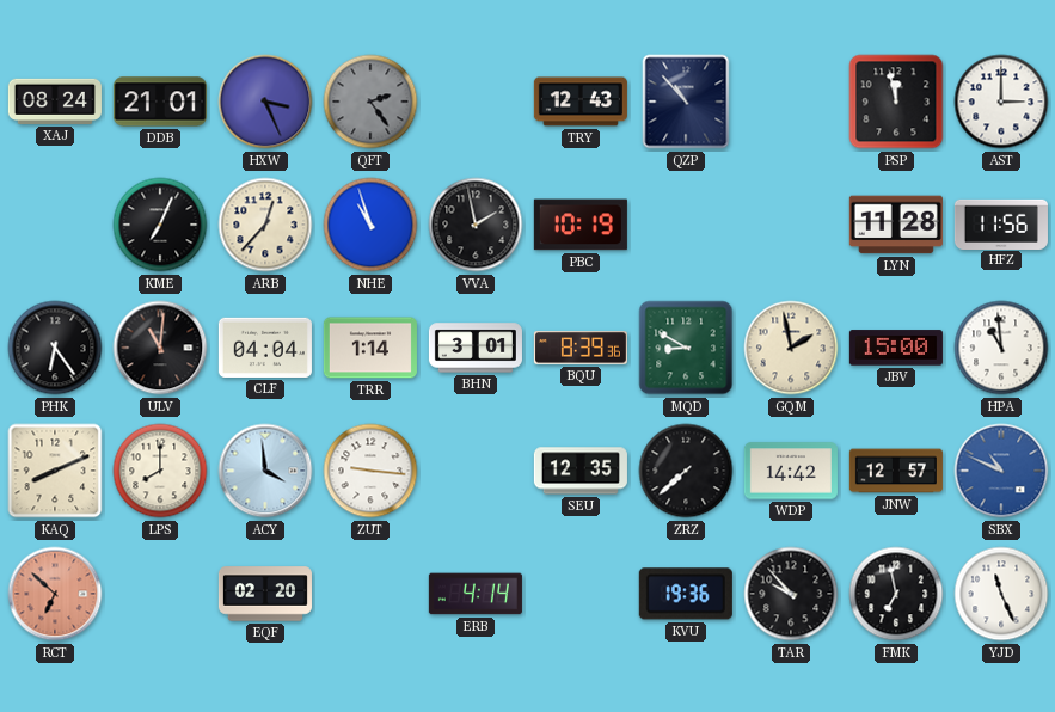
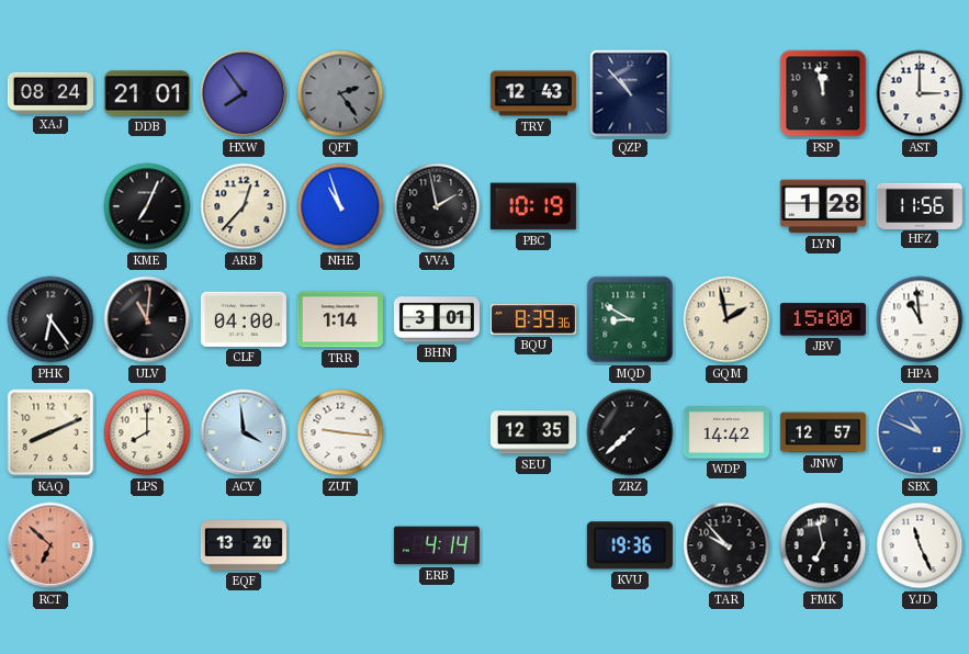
HXW: 3:26 -> 7:54 (244, 93)
LYN: 11:28 -> 1:28 (823, 206)
CLF: 04:04 -> 04:00 (244, 319)
EQF: 02:20 -> 13:20 (244, 545)
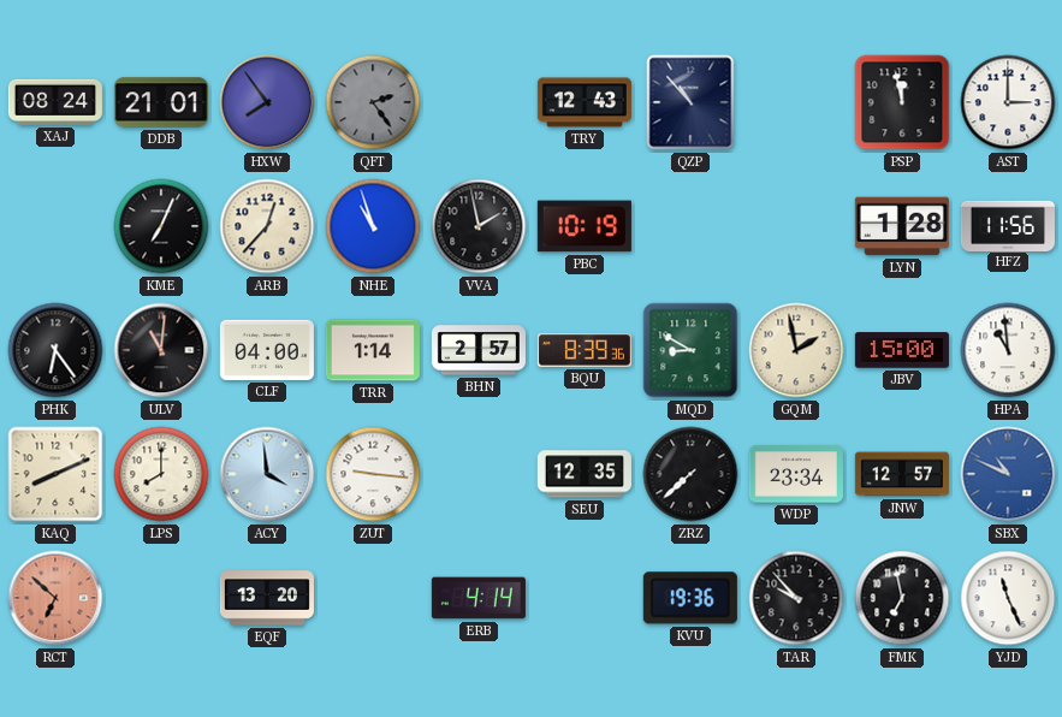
BHN: 3:01 -> 2:57 (479, 350)
WDP: 14:42 -> 23:34 (796, 474)
